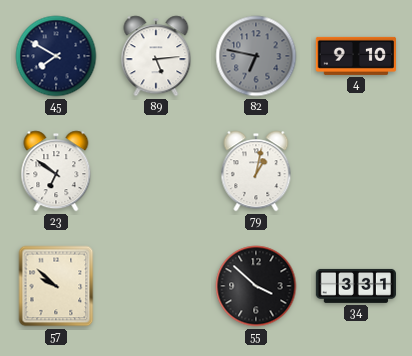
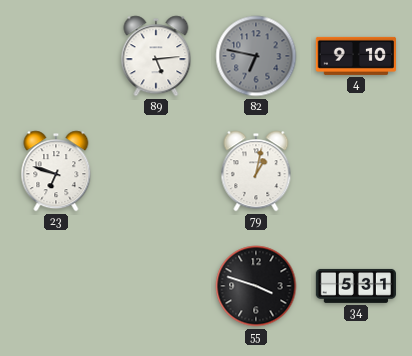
45: 7:50 -> none (56, 56)
23: 6:51 -> 6:48 (56, 171)
57: 9:52 -> none (56, 286)
55: 3:52 -> 3:48 (256, 286)
34: 3:31 -> 5:31 (355, 286)
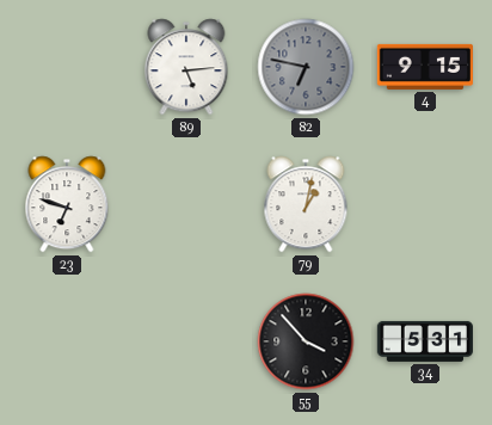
4: 9:10 -> 9:15 (424, 67)
55: 3:48 -> 3:53 (306, 341)
